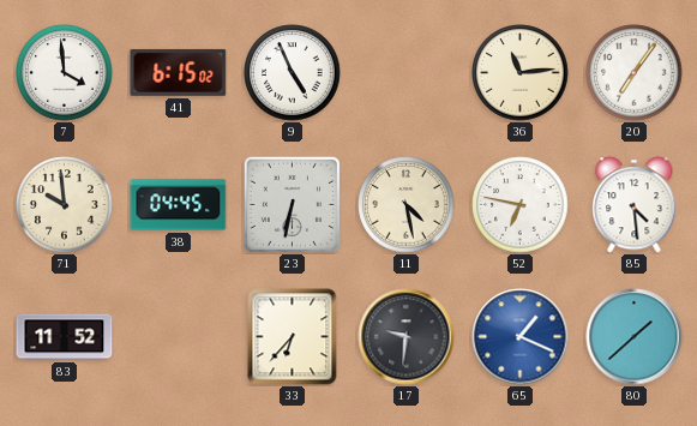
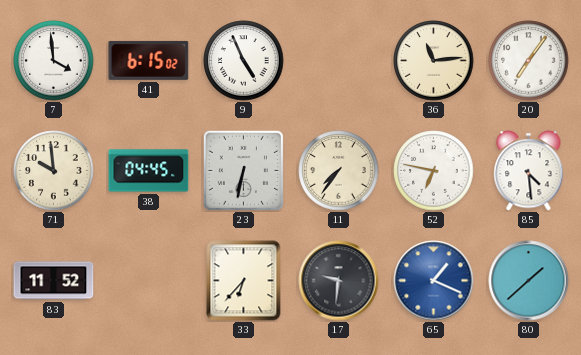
11: 4:28 -> 7:36 (339, 171)
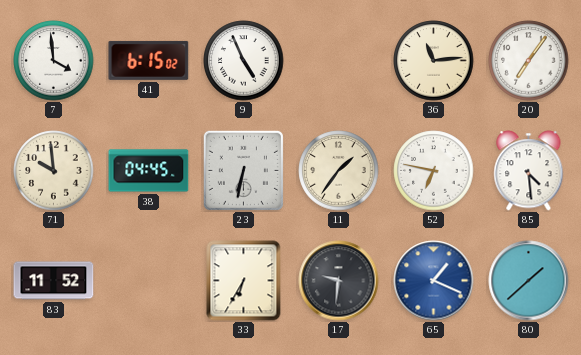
11: 7:36 -> 1:36 (339, 171)
33: 6:37 -> 6:35 (244, 281)
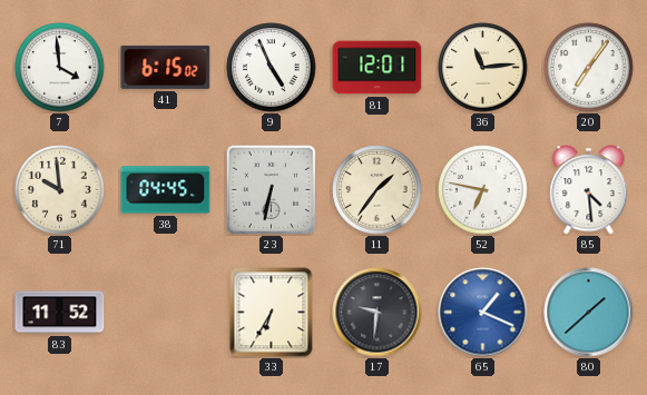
81: none -> 12:01 (378, 68)
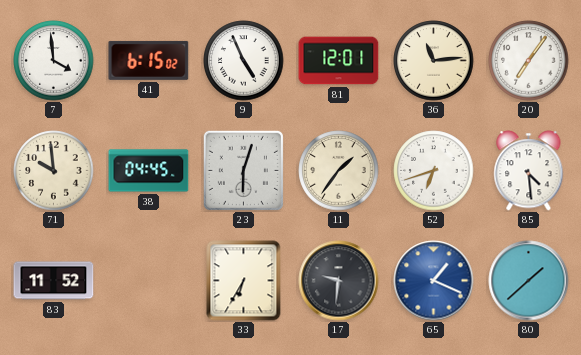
23: 6:32 -> 6:03 (243, 170)
52: 6:47 -> 6:42 (434, 171)
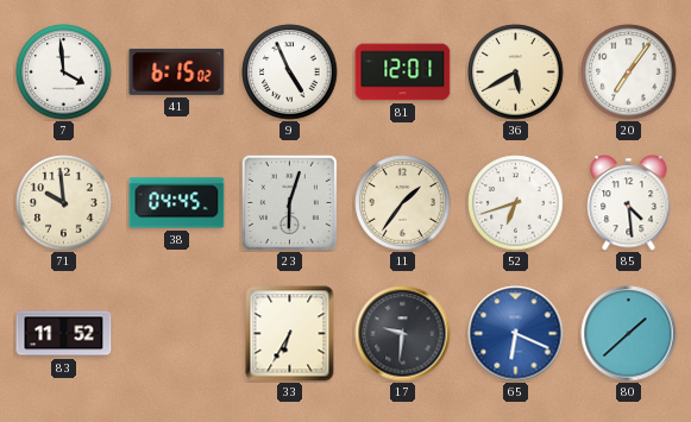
36: 11:14 -> 5:40 (516, 73)
65: 1:19 -> 6:19 (516, 334)
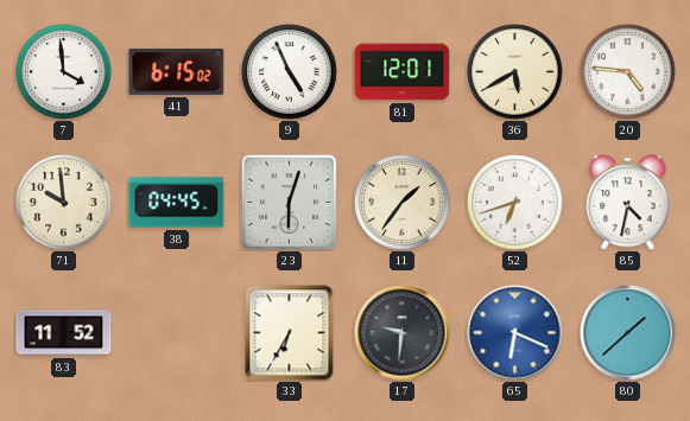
20: 7:06 -> 4:46 (628, 72)
85: 4:29 -> 4:32 (628, 203)
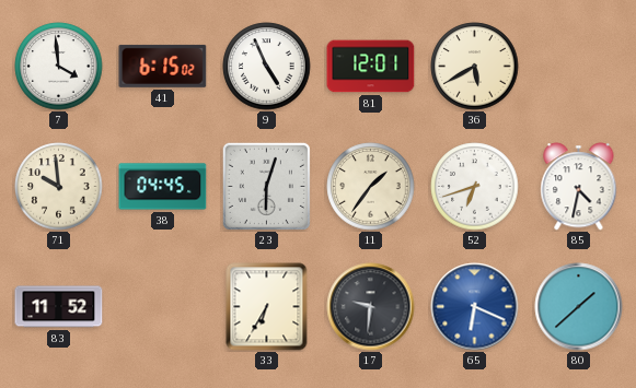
20: 4:46 -> none (628, 72)
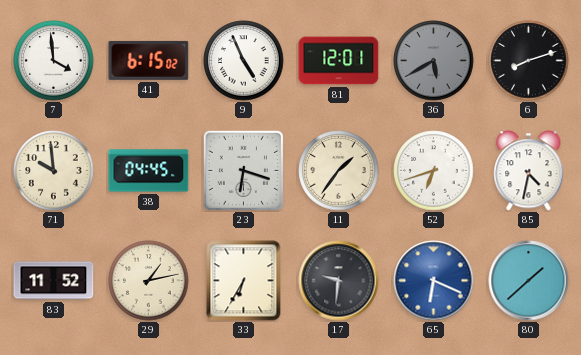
36 dial: cream -> grey (434, 61)
6: none -> 8:12 (529, 61)
23: 6:03 -> 6:18 (243, 170)
29: none -> 1:13 (149, 281)
